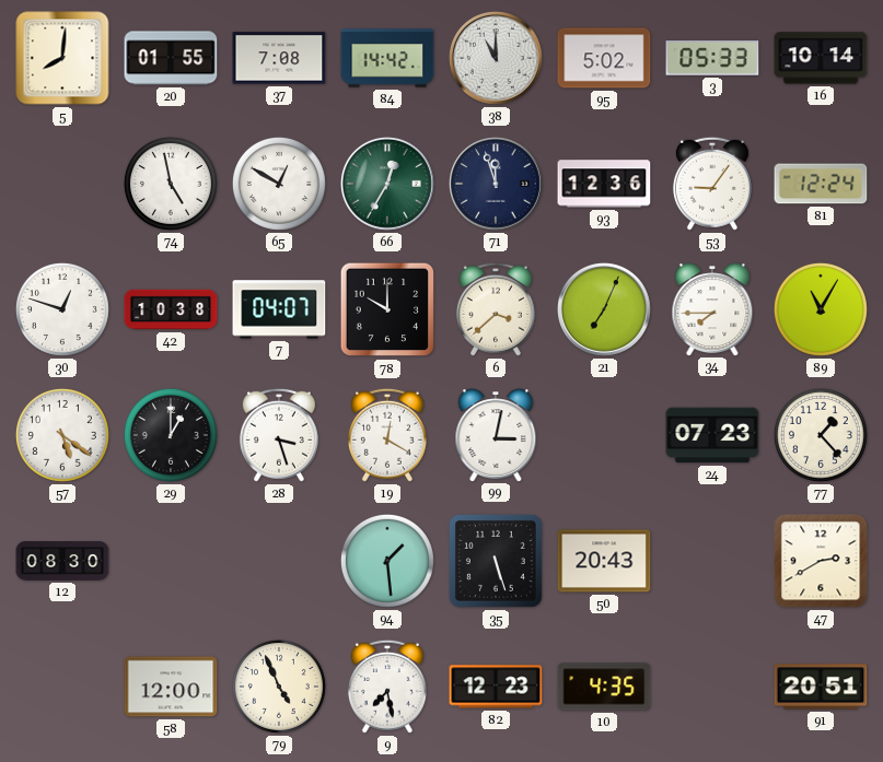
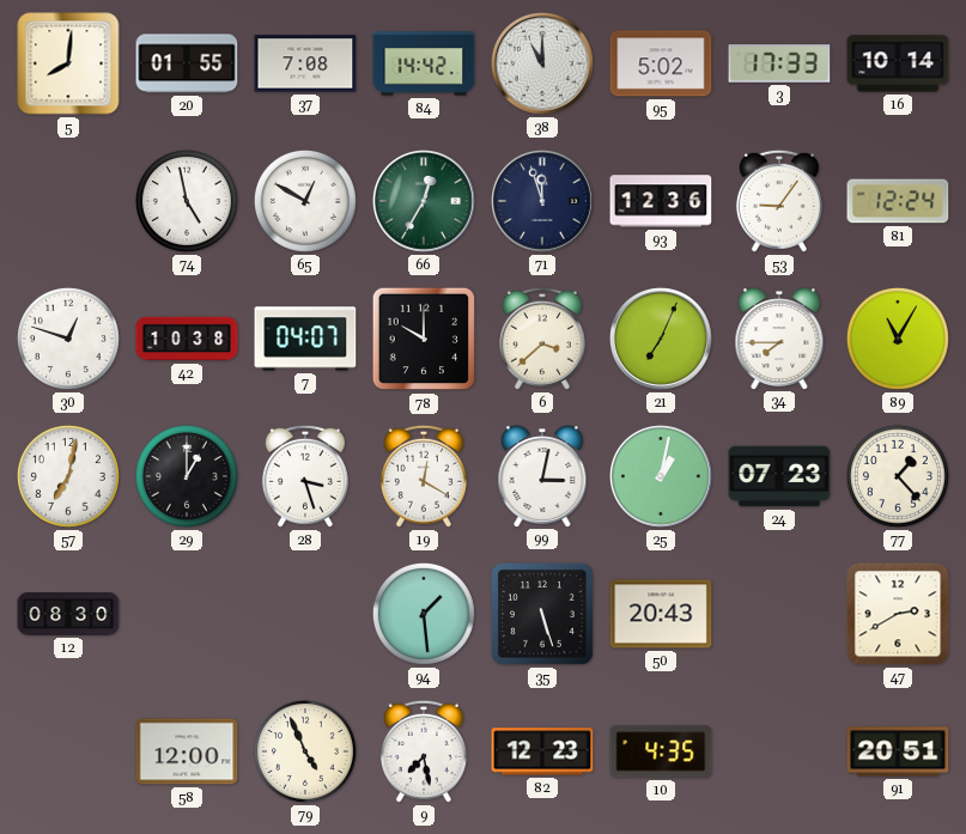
3: 05:33 -> 17:33 (779, 63)
57: 5:21 -> 7:02 (68, 476)
25: none -> 1:02 (661, 476)
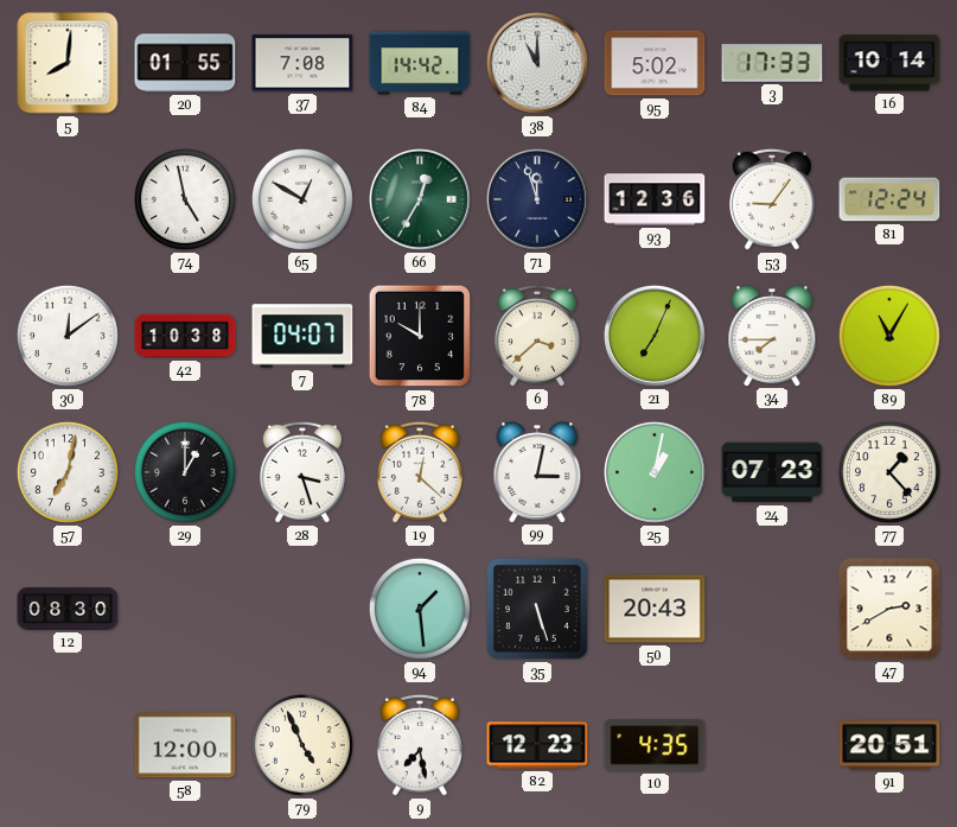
30: 12:48 -> 12:09 (68, 336)
19: 12:20 -> 12:22 (420, 472)
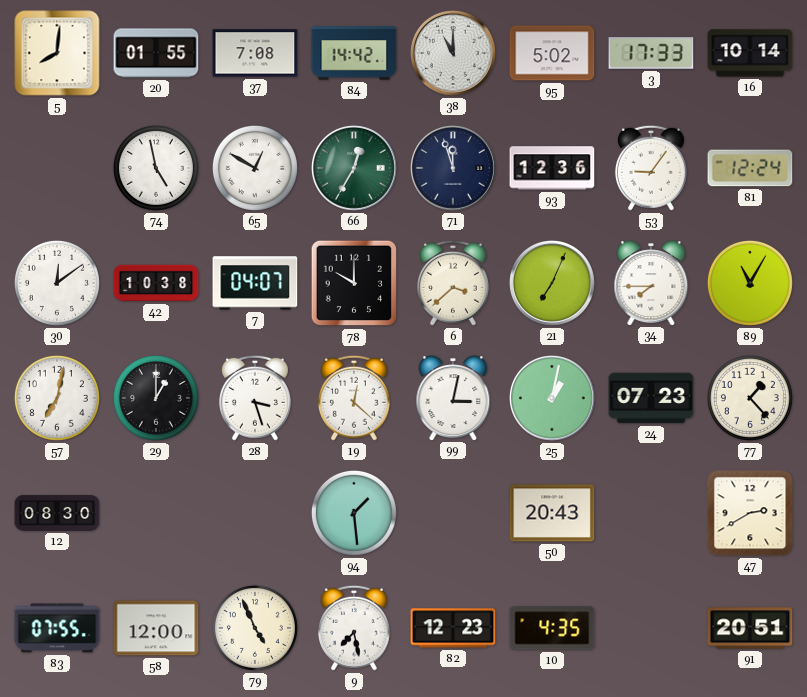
35: 5:27 -> none (538, 610)
83: none -> 07:55 (57, 628)
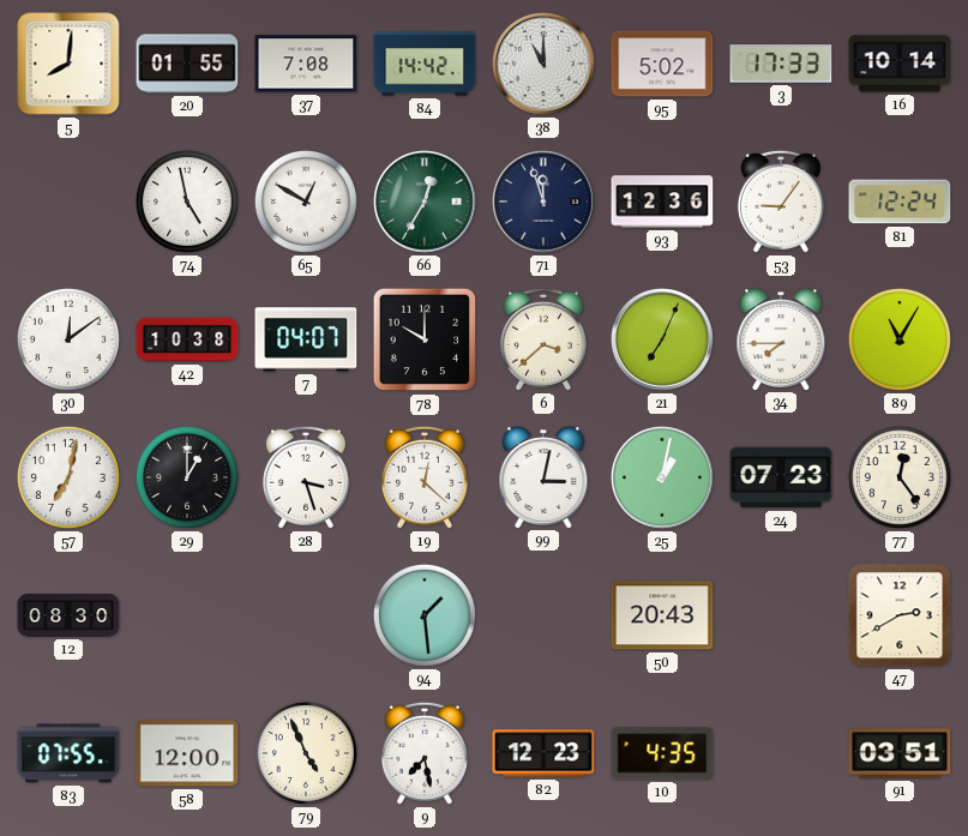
77: 1:23 -> 12:24 (900, 477)
91: 20:51 -> 03:51 (900, 753)
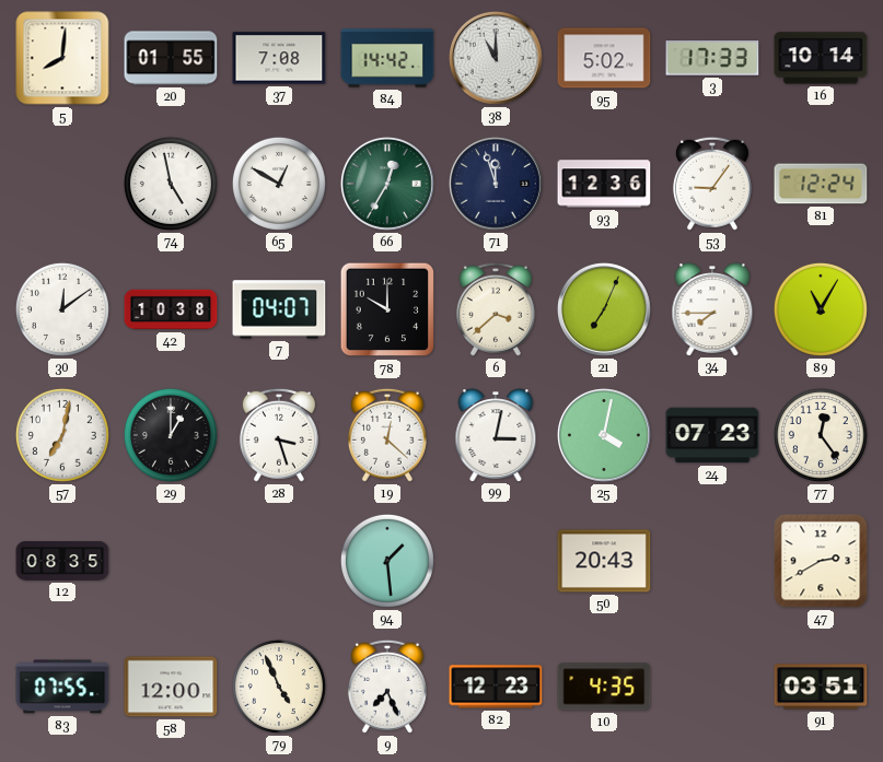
25: 1:02 -> 4:02 (604, 435)
12: 08:30 -> 08:35 (62, 561)
9: 7:28 -> 7:26 (387, 687)
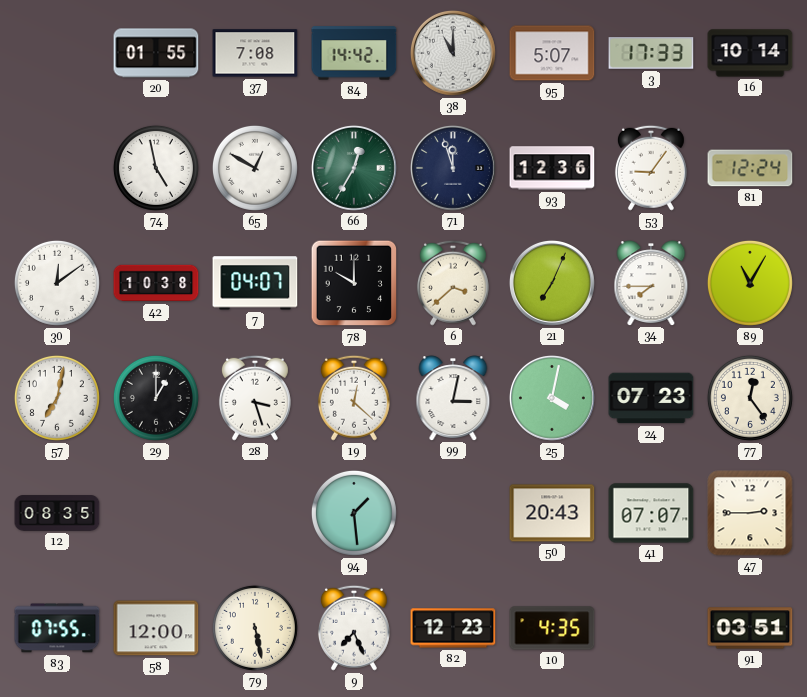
5: 8:01 -> none (62, 58)
95: 5:02 -> 5:07 (552, 53)
41: none -> 07:07 (651, 513)
47: 2:40 -> 2:45 (750, 513)
79: 4:56 -> 5:28 (255, 628)
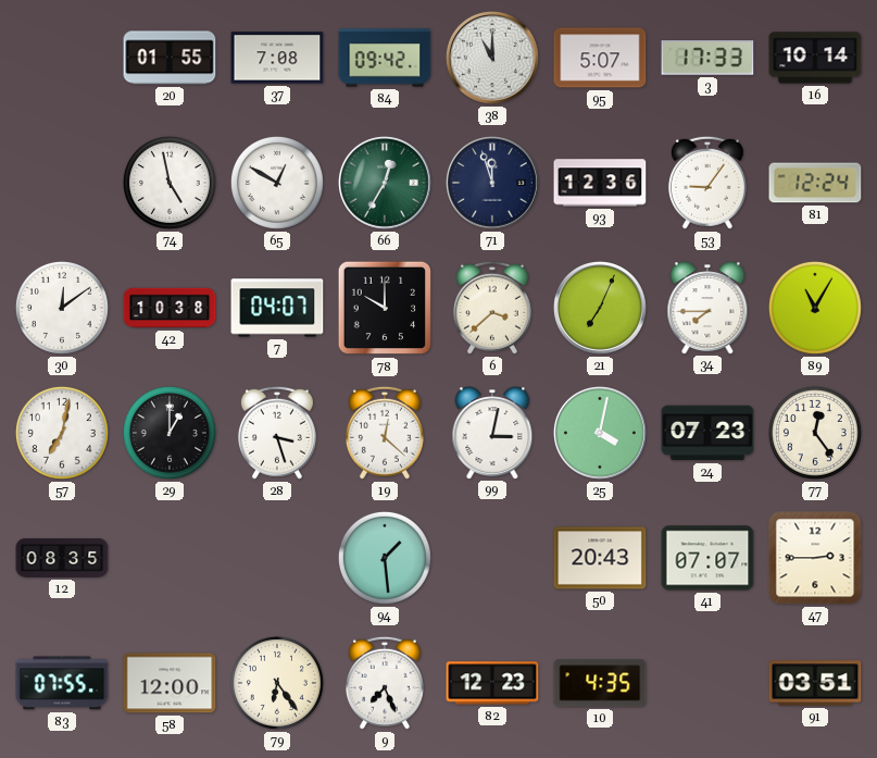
84: 14:42 -> 09:42 (385, 58)
79: 5:28 -> 6:24 (277, 683)
